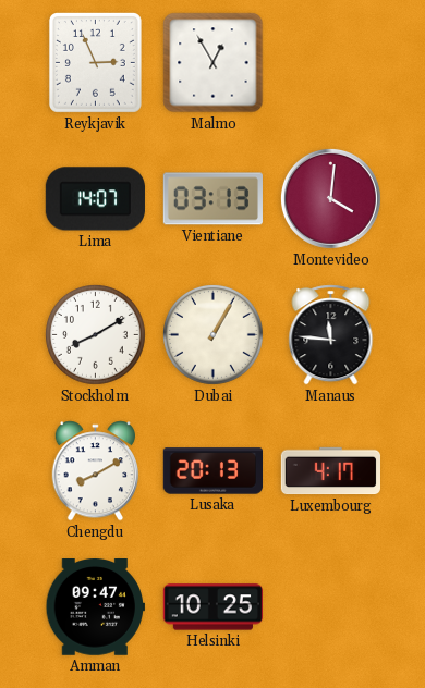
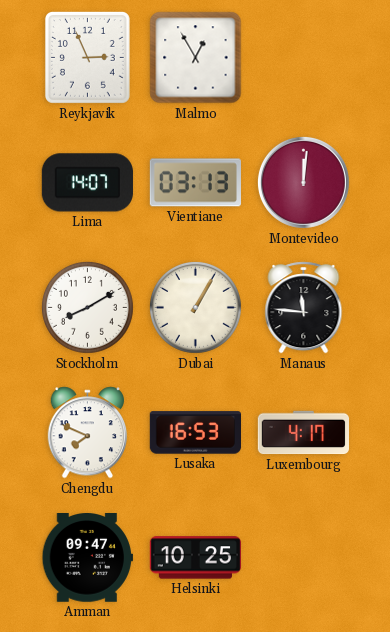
Montevideo: 4:01 -> 12:01 (303, 182)
Chengdu: 8:10 -> 7:49 (88, 433)
Lusaka: 20:13 -> 16:53 (195, 433)
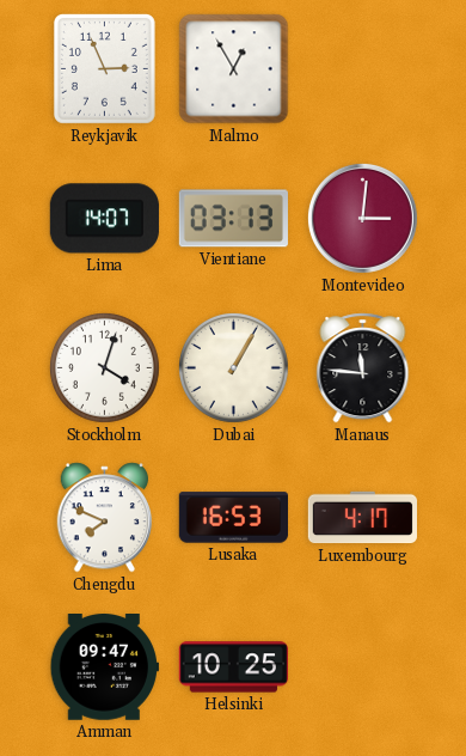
Montevideo: 12:01 -> 3:01 (362, 218)
Stockholm: 8:10 -> 4:03 (104, 367)
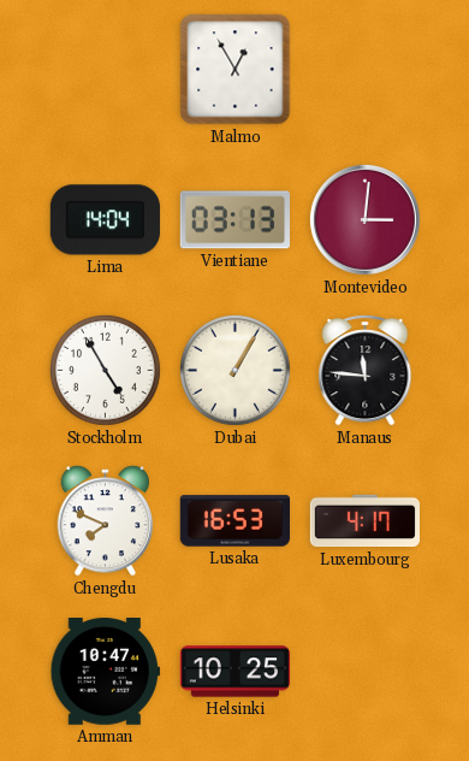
Reykjavik: 2:56 -> none (104, 68)
Lima: 14:07 -> 14:04 (105, 220)
Stockholm: 4:03 -> 4:55 (105, 370)
Amman: 09:47 -> 10:47 (105, 672)
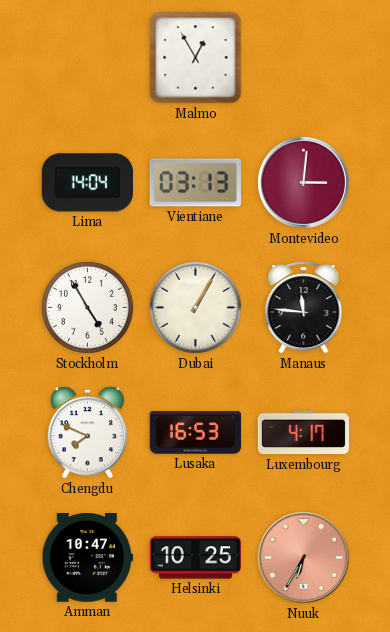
Nuuk: none -> 6:35 (303, 557)
